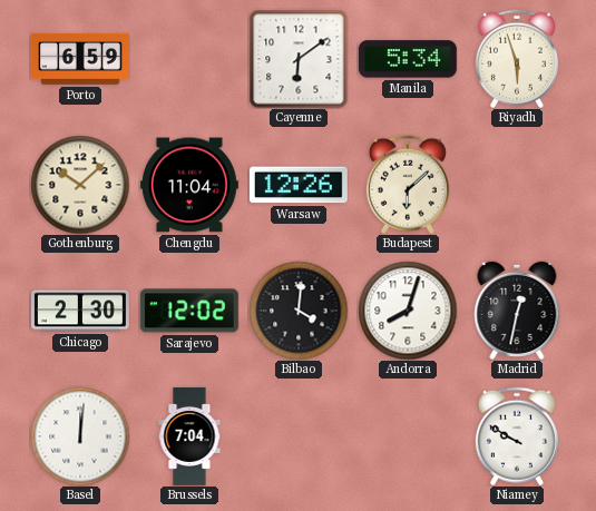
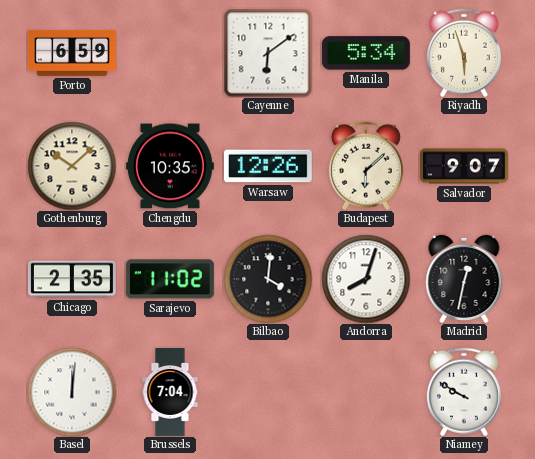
Chengdu: 11:04 -> 10:35 (170, 166)
Salvador: none -> 9:07 (464, 166)
Chicago: 2:30 -> 2:35 (72, 279)
Sarajevo: 12:02 -> 11:02 (170, 279)
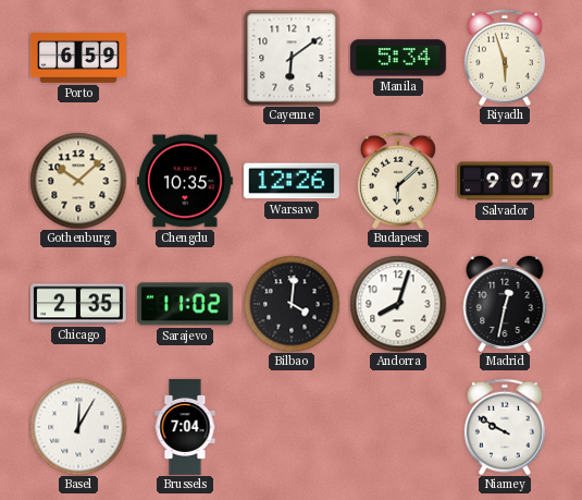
Basel: 12:01 -> 12:05 (78, 427)
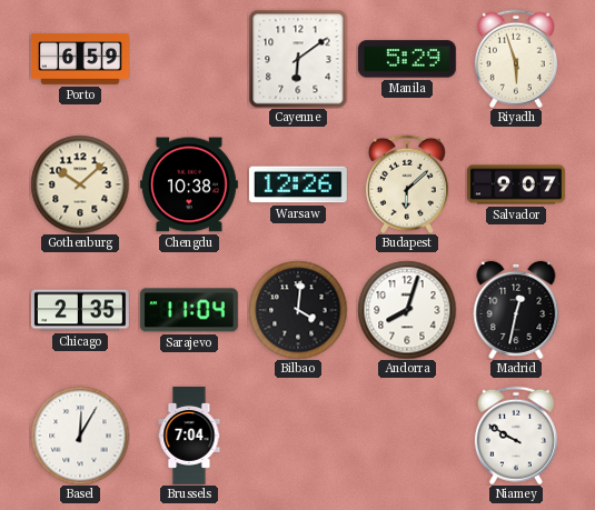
Manila: 5:34 -> 5:29 (407, 59)
Chengdu: 10:35 -> 10:38 (189, 184)
Sarajevo: 11:02 -> 11:04 (189, 310)
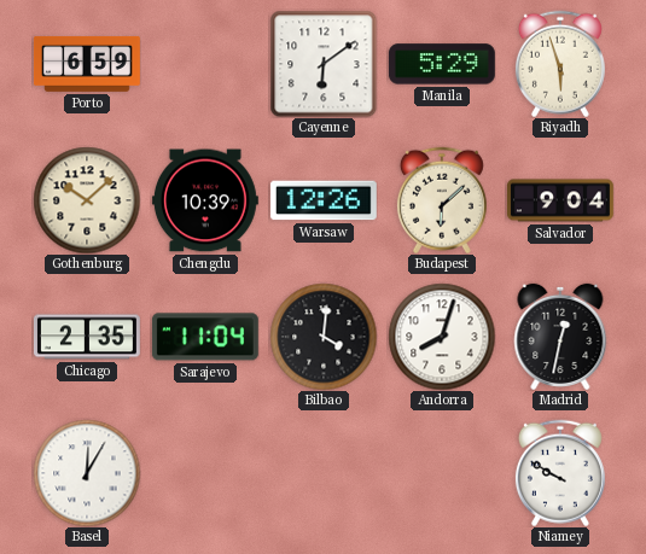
Chengdu: 10:38 -> 10:39 (205, 200)
Salvador: 9:07 -> 9:04 (560, 200)
Brussels: 7:04 -> none (189, 437)
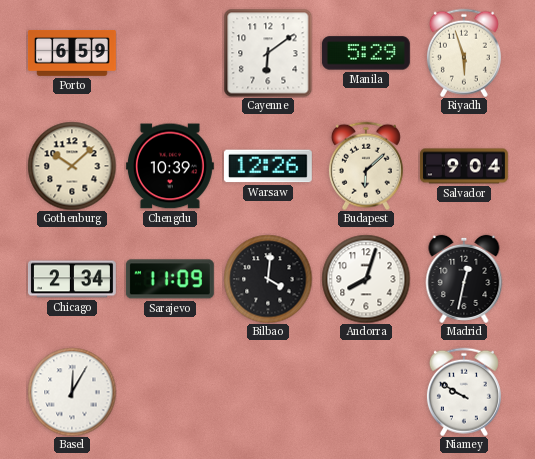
Chicago: 2:35 -> 2:34 (72, 279)
Sarajevo: 11:04 -> 11:09 (170, 279)
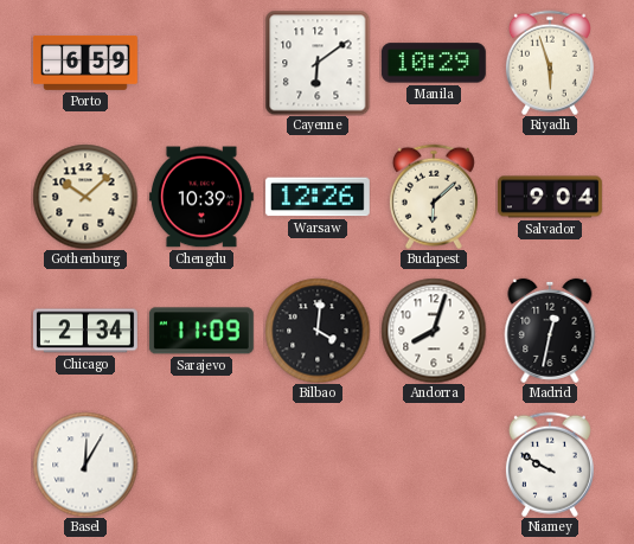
Manila: 5:29 -> 10:29 (434, 63)
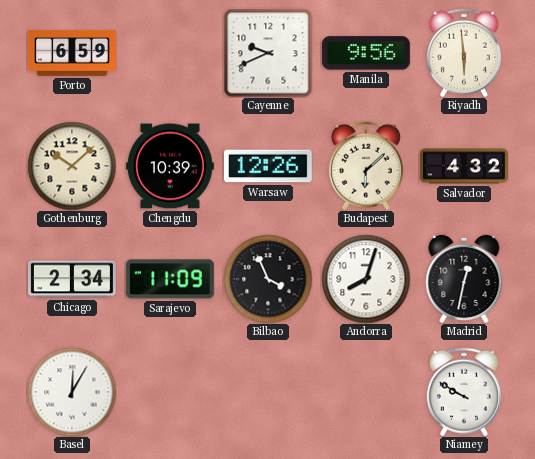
Cayenne: 6:09 -> 9:41 (268, 53)
Manila: 10:29 -> 9:56 (366, 53)
Riyadh: 5:57 -> 5:59 (464, 53)
Salvador: 9:04 -> 4:32 (464, 166)
Bilbao: 4:01 -> 3:56 (268, 279)
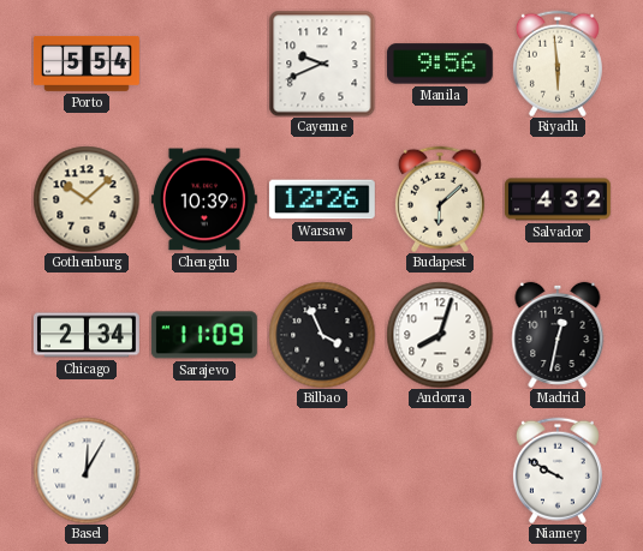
Porto: 6:59 -> 5:54 (87, 65)
